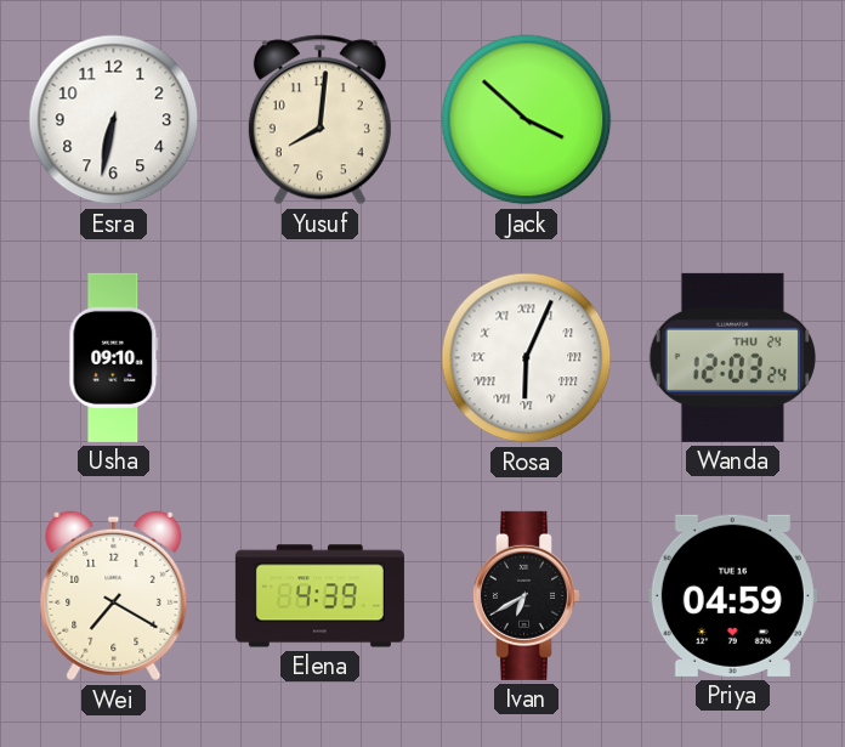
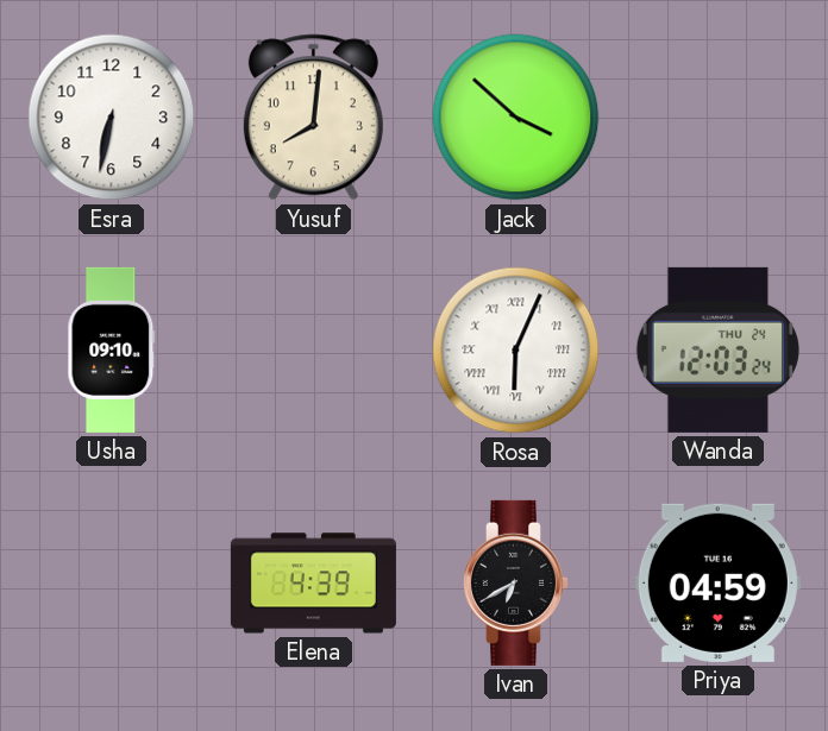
Wei: 7:20 -> none (114, 596)
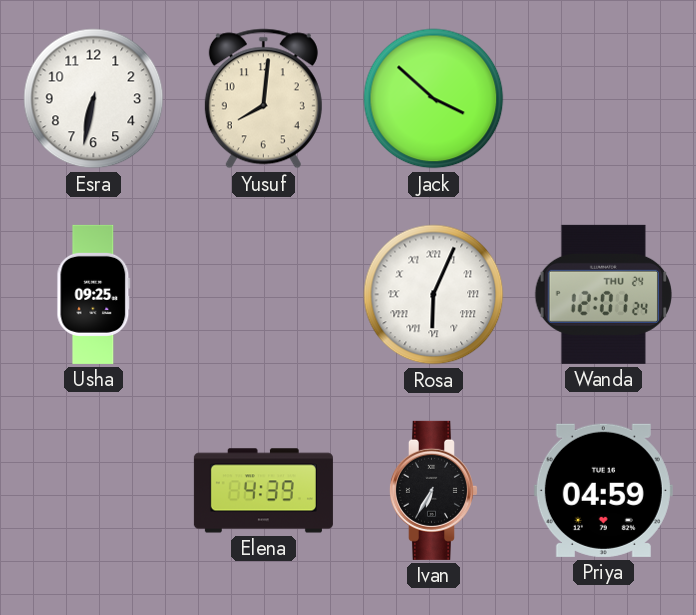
Usha: 09:10 -> 09:25 (94, 294)
Wanda: 12:03 -> 12:01 (603, 294)
Ivan: 6:40 -> 6:35 (433, 490)
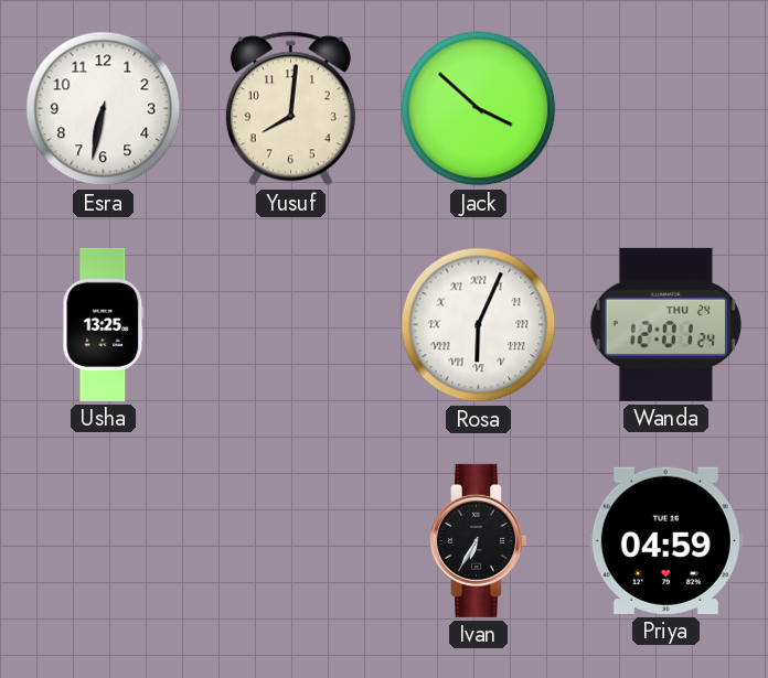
Usha: 09:25 -> 13:25 (104, 324)
Elena: 4:39 -> none (263, 491)
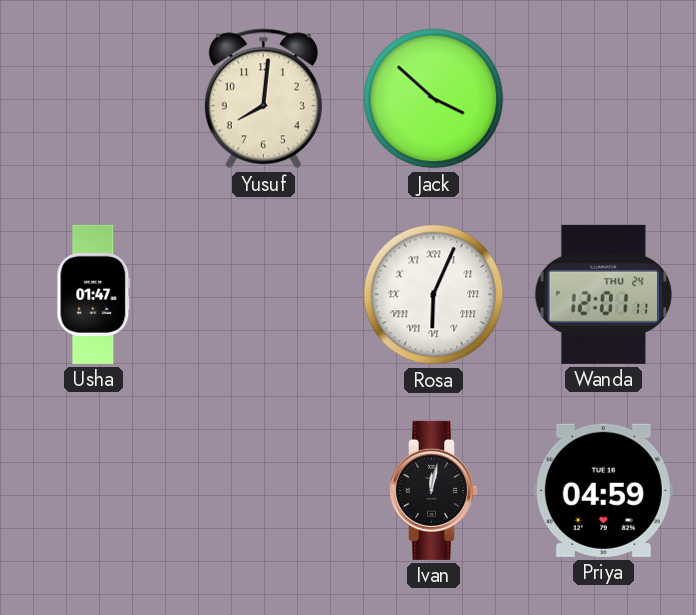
Esra: 6:32 -> none (104, 109)
Usha: 13:25 -> 01:47 (94, 294)
Wanda: 12:01:24 -> 12:01:11 (603, 294)
Ivan: 6:35 -> 12:02 (433, 490)
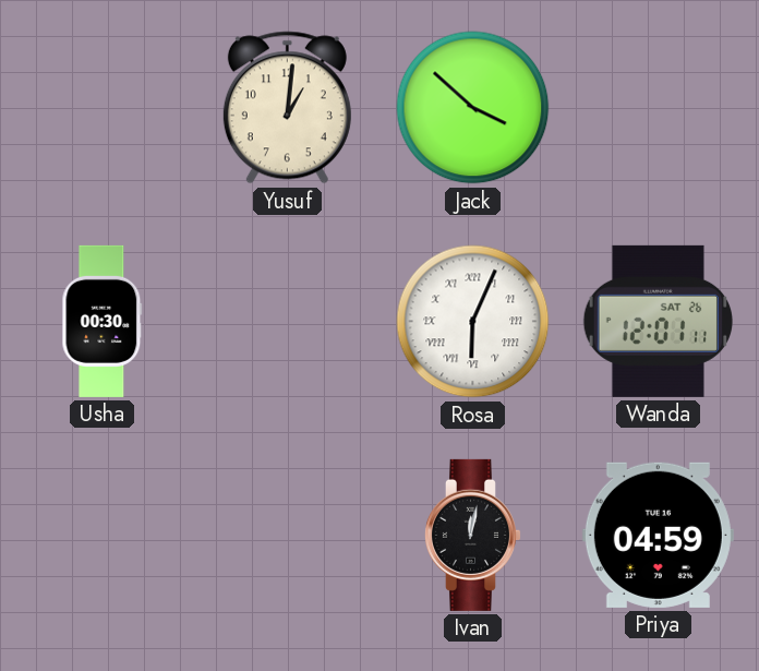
Yusuf: 8:01 -> 1:01 (287, 108)
Usha: 01:47 -> 00:30 (103, 321)
Wanda date: THU 24 -> SAT 26 (658, 321)
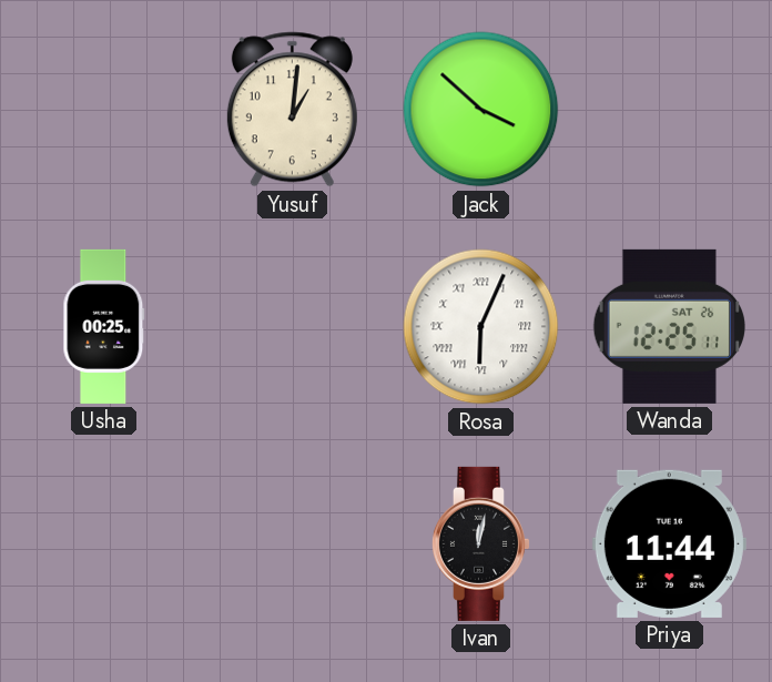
Usha: 00:30 -> 00:25 (104, 326)
Wanda: 12:01 -> 12:25 (669, 326)
Priya: 04:59 -> 11:44 (669, 543)
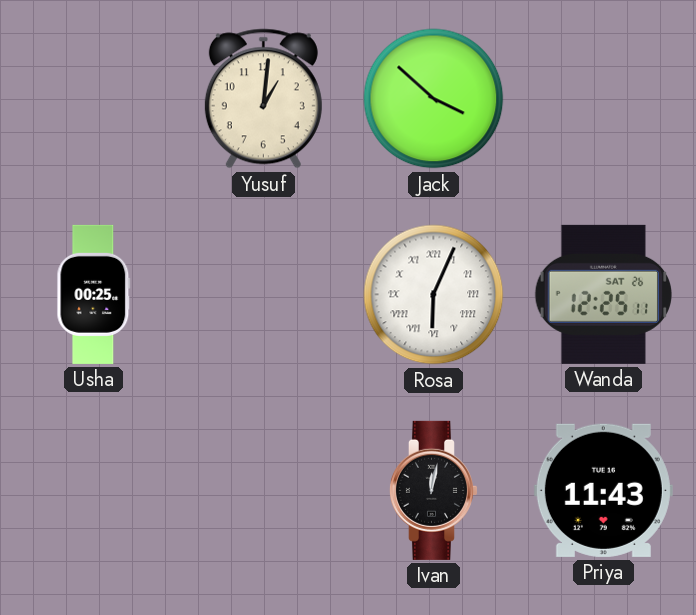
Priya: 11:44 -> 11:43 (603, 490)
